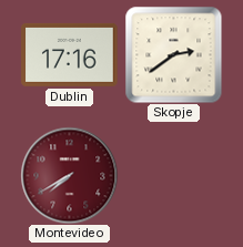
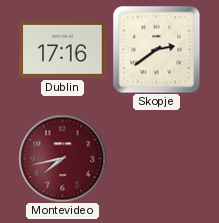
Montevideo: 7:40 -> 7:43 (62, 158)
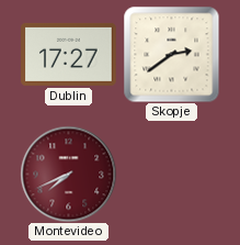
Dublin: 17:16 -> 17:27 (69, 54)
Montevideo: 7:43 -> 7:41 (68, 174)
